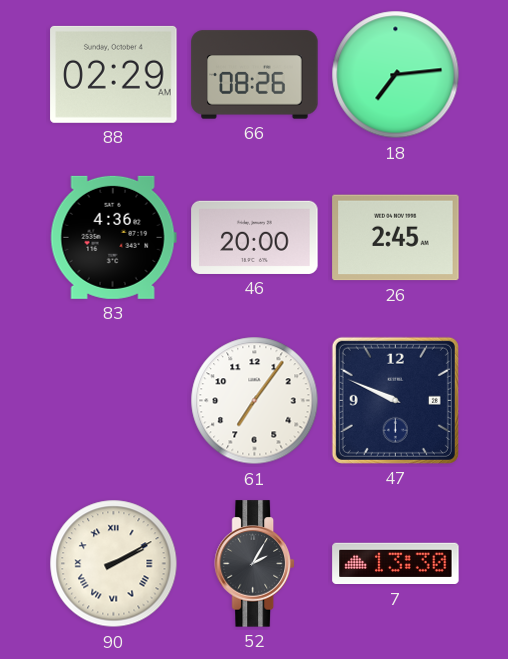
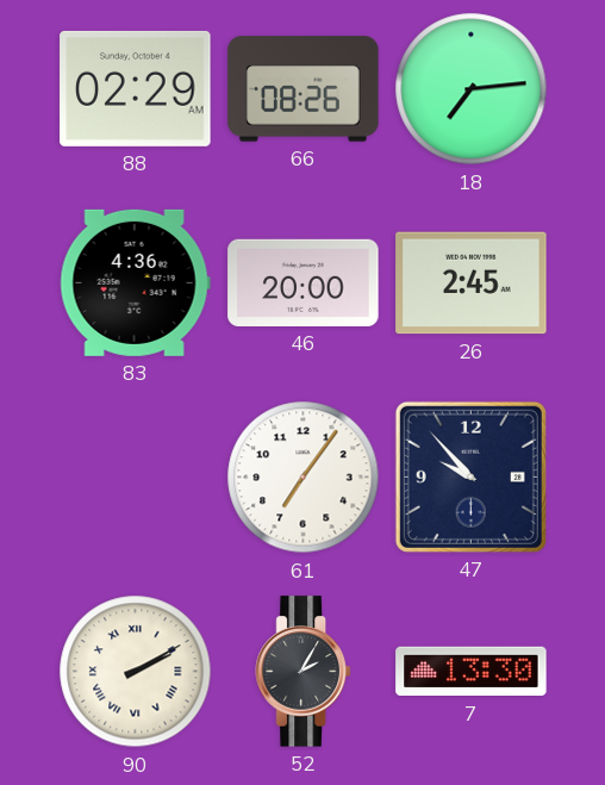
47: 9:49 -> 9:53 (470, 476)
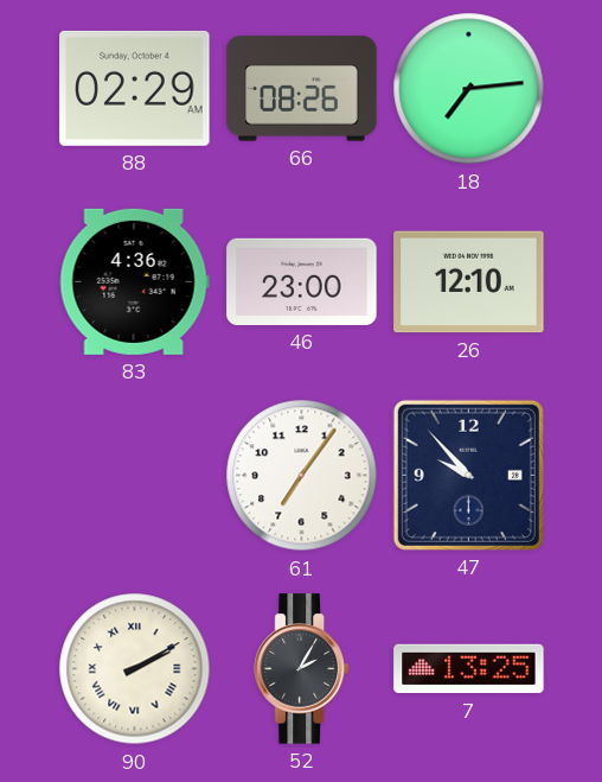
46: 20:00 -> 23:00 (302, 281)
26: 2:45 -> 12:10 (469, 282)
7: 13:30 -> 13:25 (469, 669)
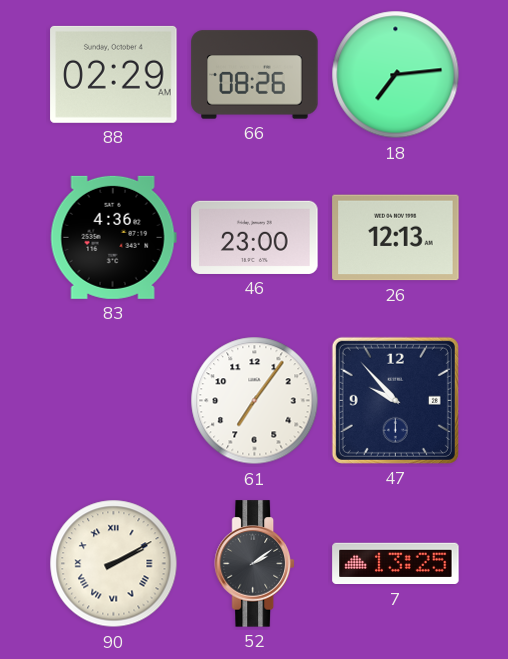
26: 12:10 -> 12:13 (396, 238)
52: 2:05 -> 2:09 (255, 564)
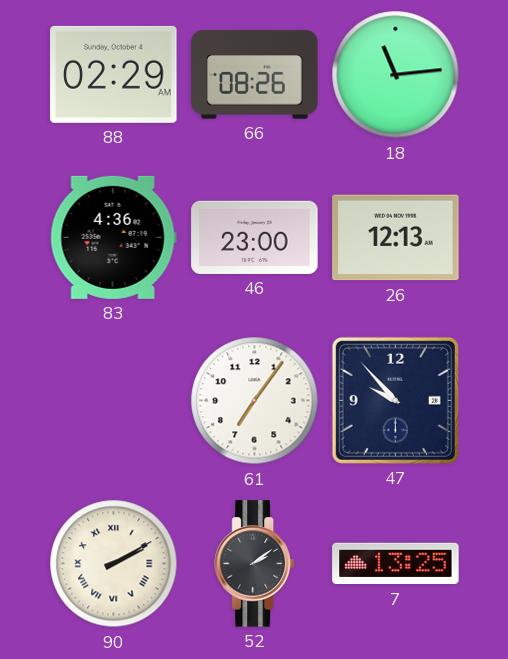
18: 7:14 -> 11:14 (396, 75)
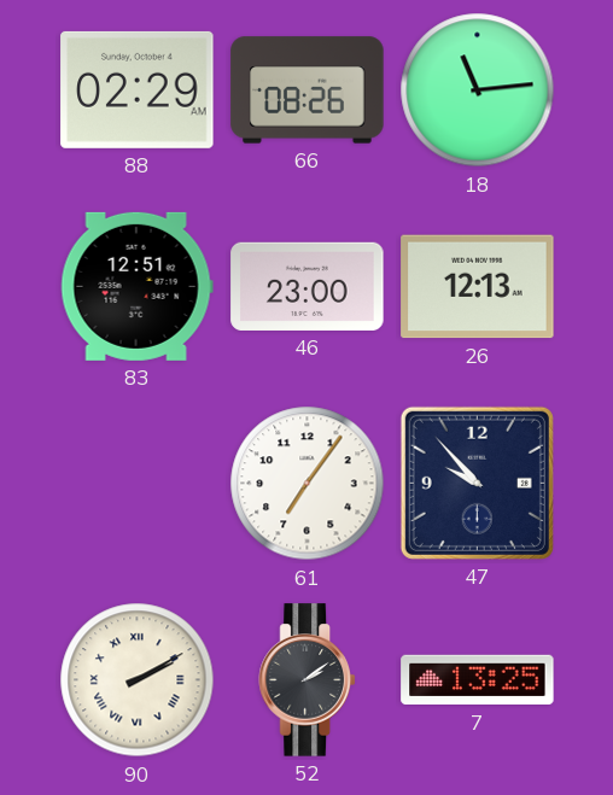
83: 4:36 -> 12:51 (136, 286)
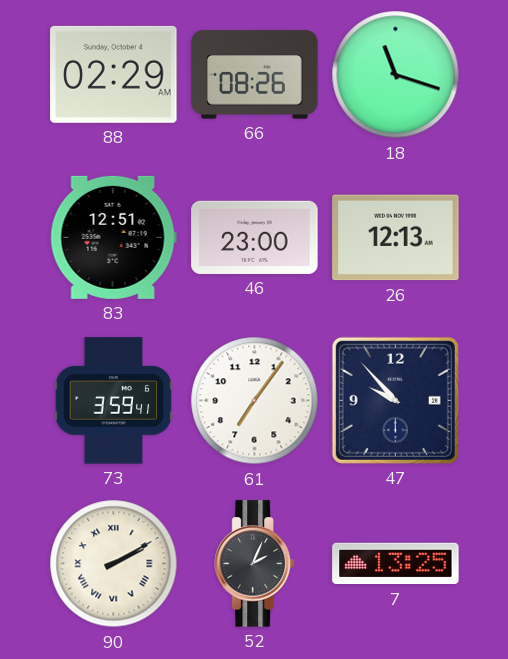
18: 11:14 -> 11:18 (396, 75)
73: none -> 3:59 (114, 401)
52: 2:09 -> 2:04 (255, 564)
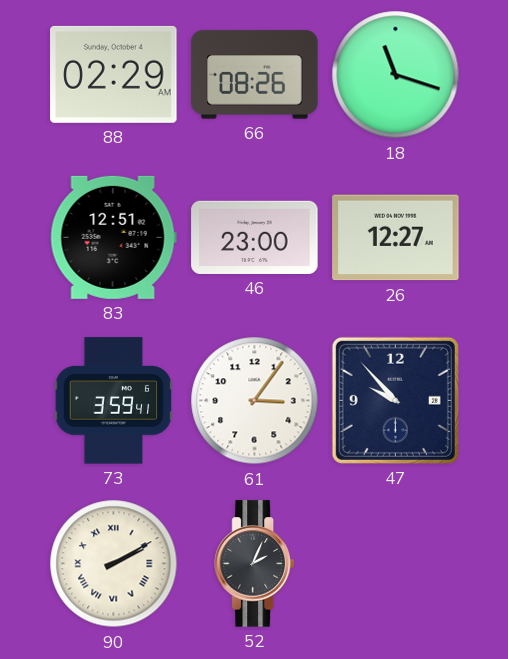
26: 12:13 -> 12:27 (396, 238)
61: 7:06 -> 3:06 (255, 401)
7: 13:25 -> none (396, 564)
